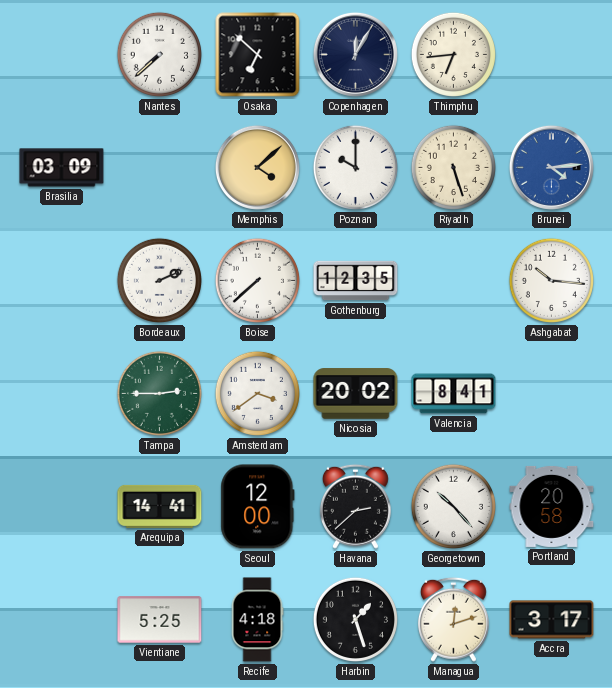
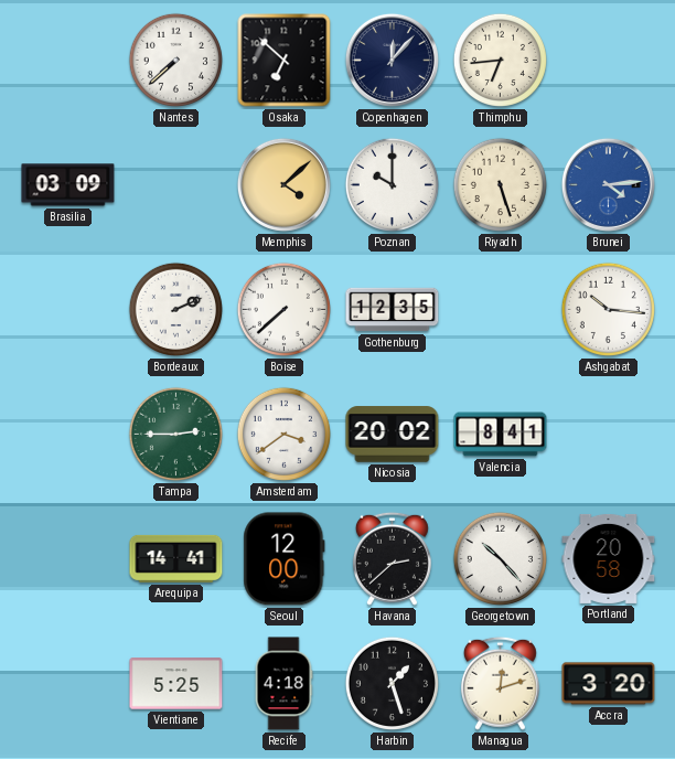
Copenhagen: 12:05 -> 12:07 (392, 60)
Accra: 3:17 -> 3:20 (609, 684)
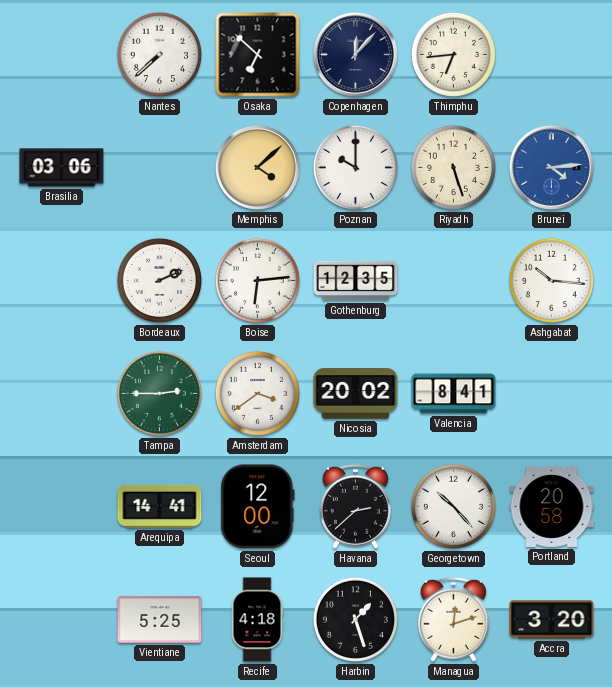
Brasilia: 03:09 -> 03:06 (62, 168)
Boise: 7:38 -> 6:14 (257, 280)
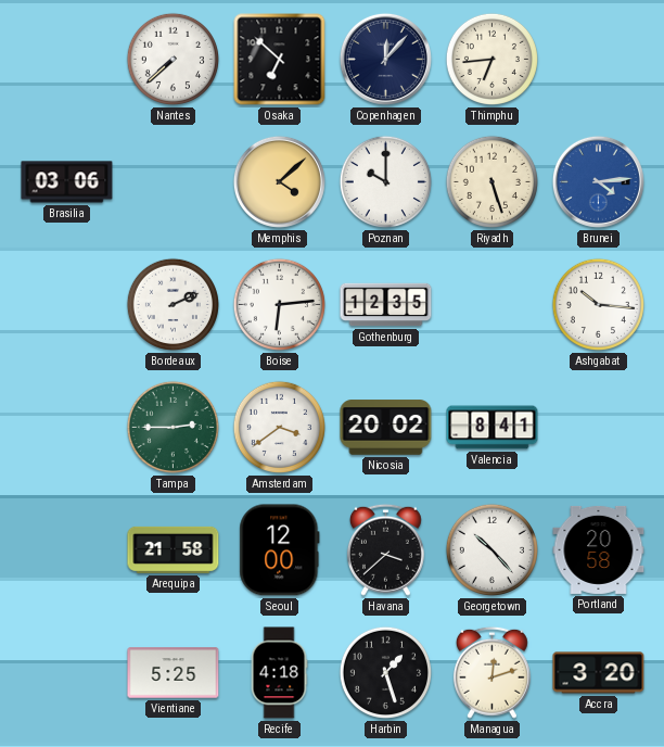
Arequipa: 14:41 -> 21:58 (174, 549)
Havana: 2:38 -> 3:38 (385, 549)
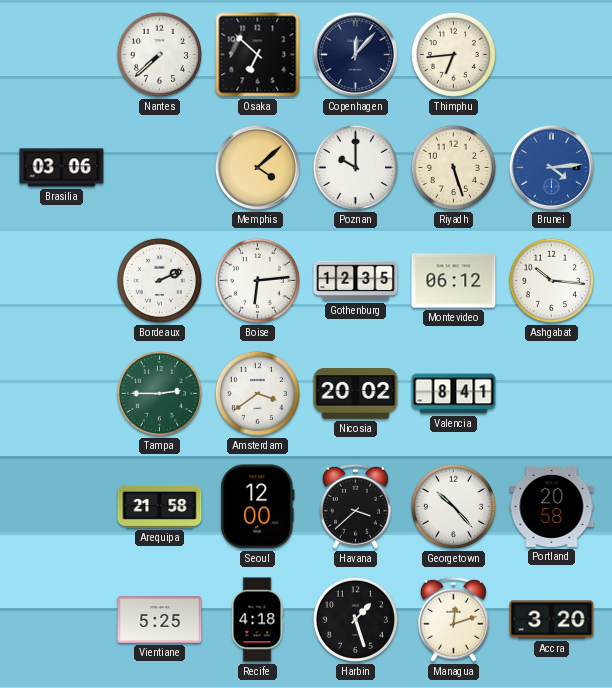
Montevideo: none -> 06:12 (454, 281)
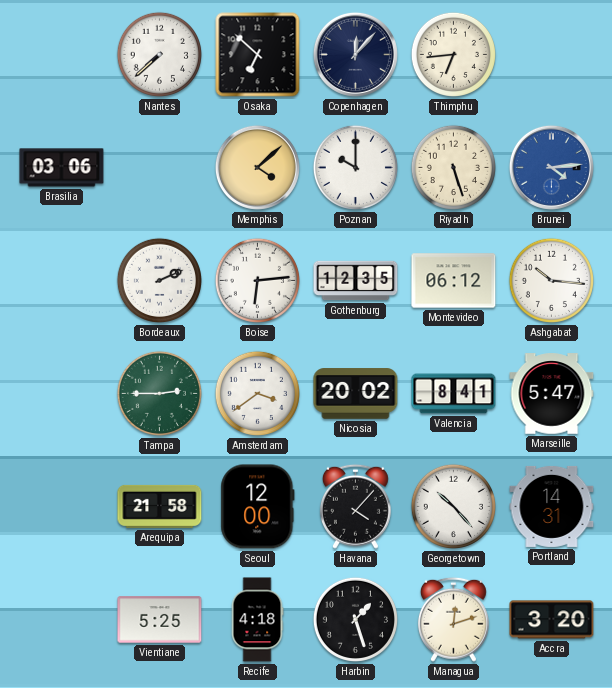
Marseille: none -> 5:47 (552, 394)
Havana: 3:38 -> 4:07 (355, 506)
Portland: 20:58 -> 14:31 (552, 506)
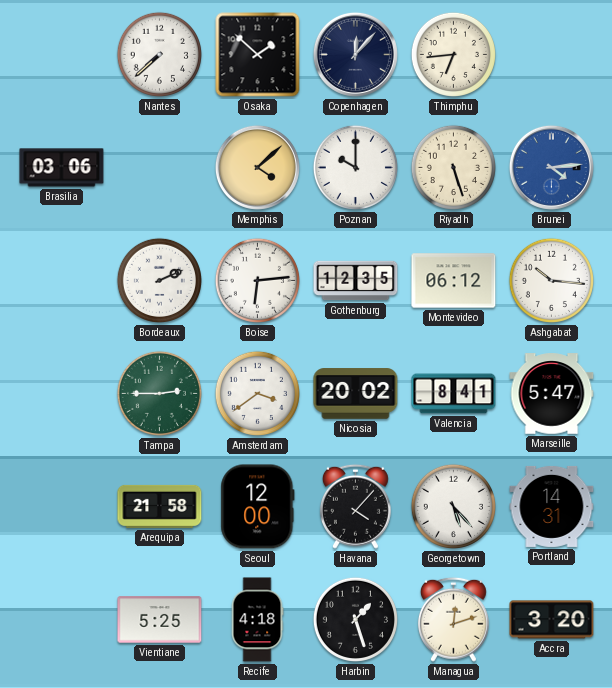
Osaka: 6:52 -> 1:52 (258, 55)
Georgetown: 10:23 -> 5:23 (453, 506)
